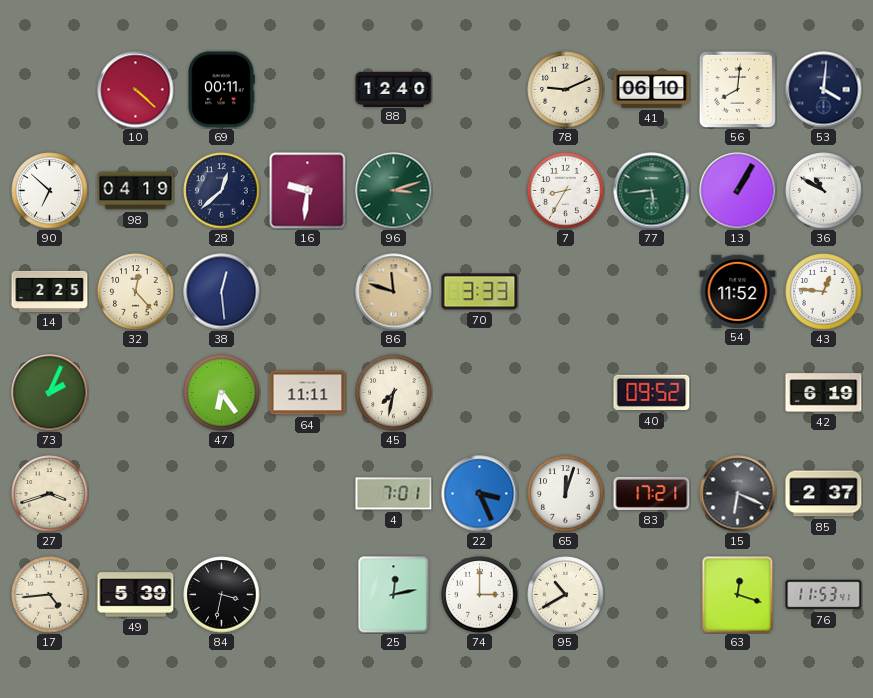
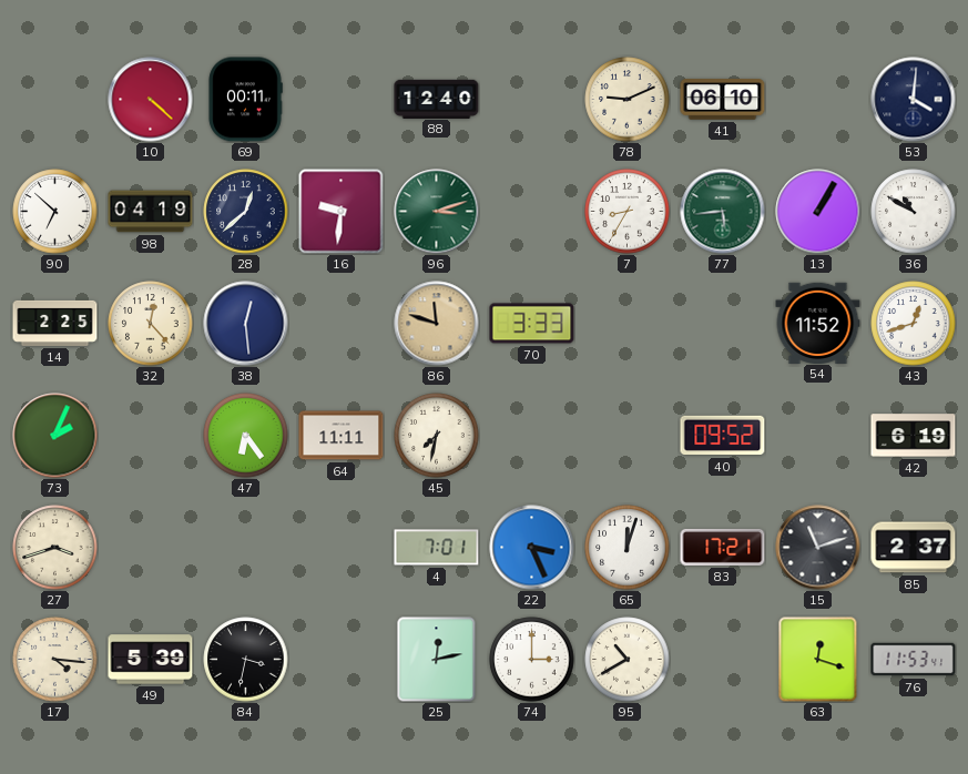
56: 8:01 -> none (737, 89)
43: 12:46 -> 12:42 (914, 324)
15: 6:19 -> 11:12 (818, 548)
17: 4:44 -> 4:16 (55, 660)
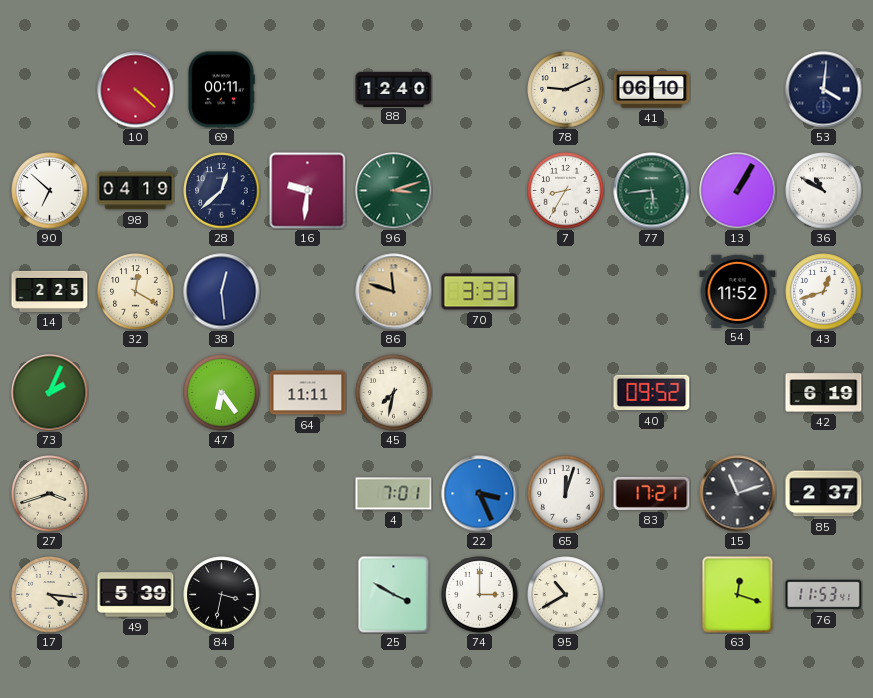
32: 12:23 -> 12:20 (136, 292)
25: 12:13 -> 3:50 (394, 595)
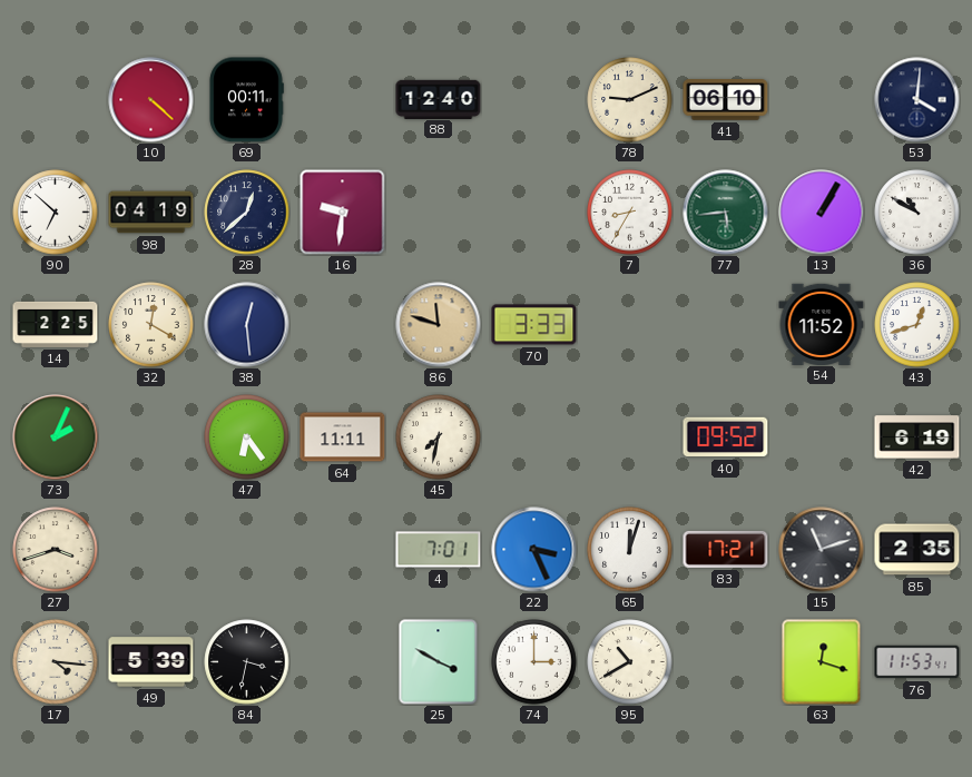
96: 3:12 -> none (394, 191)
85: 2:37 -> 2:35 (917, 550)
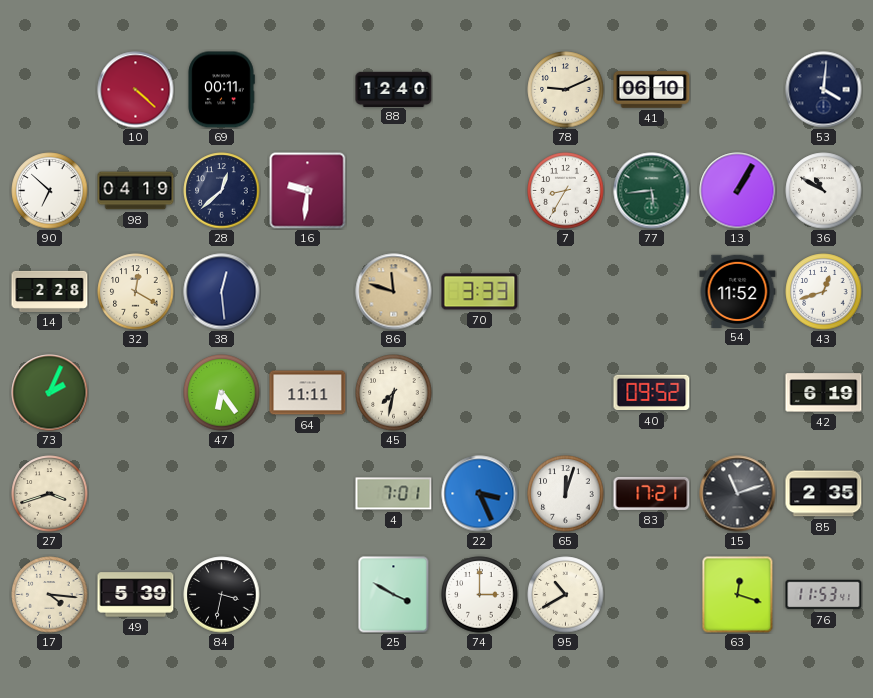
14: 2:25 -> 2:28 (50, 291)
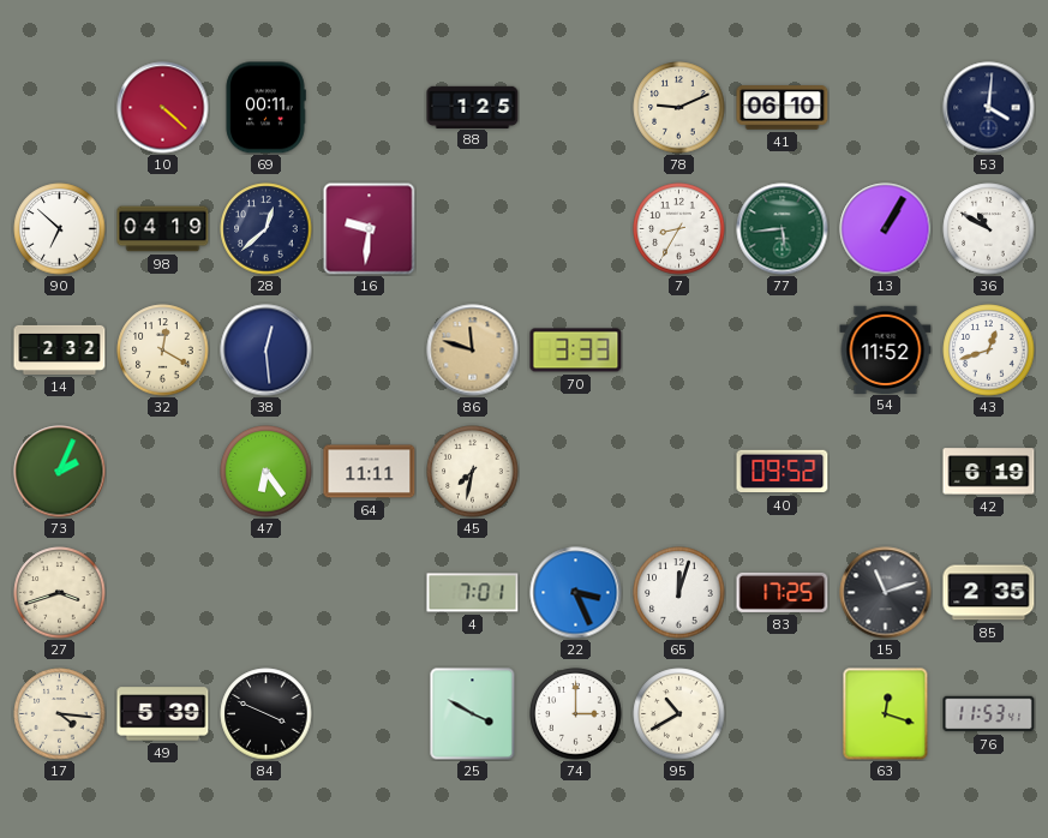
88: 12:40 -> 1:25 (473, 107)
14: 2:28 -> 2:32 (60, 349)
83: 17:21 -> 17:25 (783, 592)
84: 3:32 -> 3:49 (267, 714)
